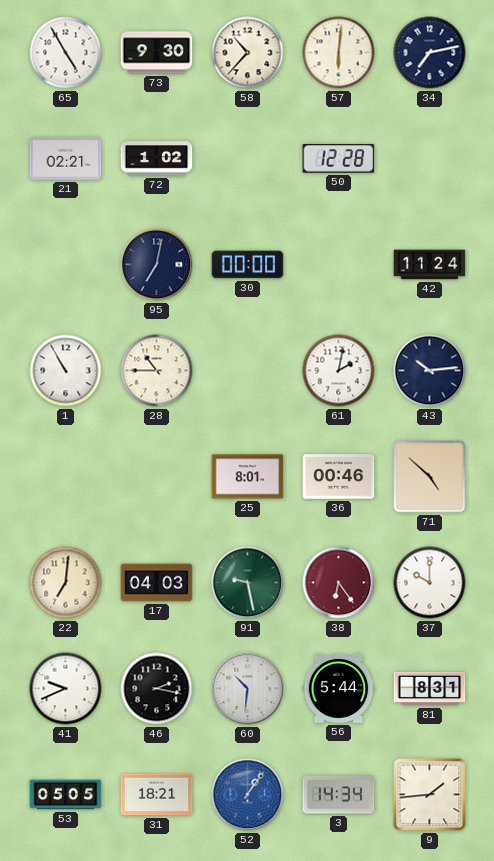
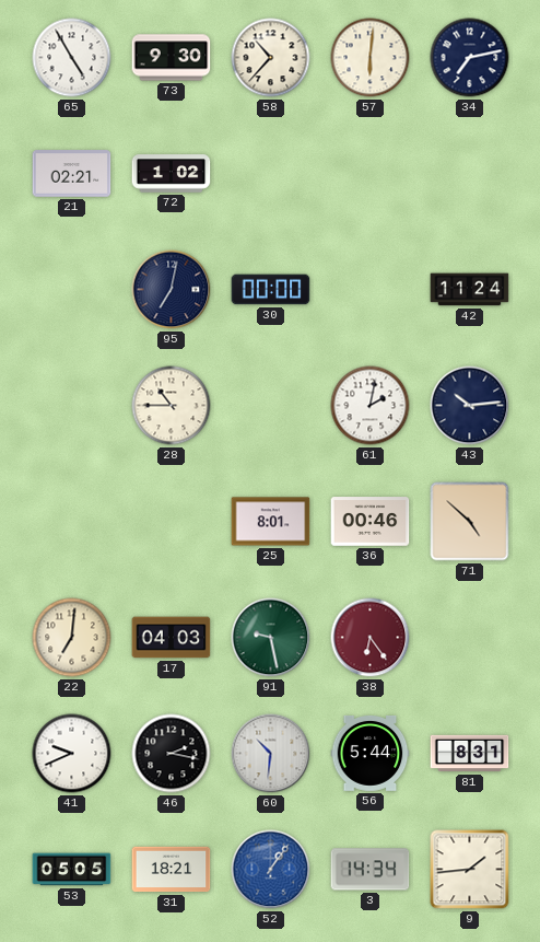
50: 12:28 -> none (339, 159)
1: 10:55 -> none (66, 371)
37: 10:00 -> none (430, 583)
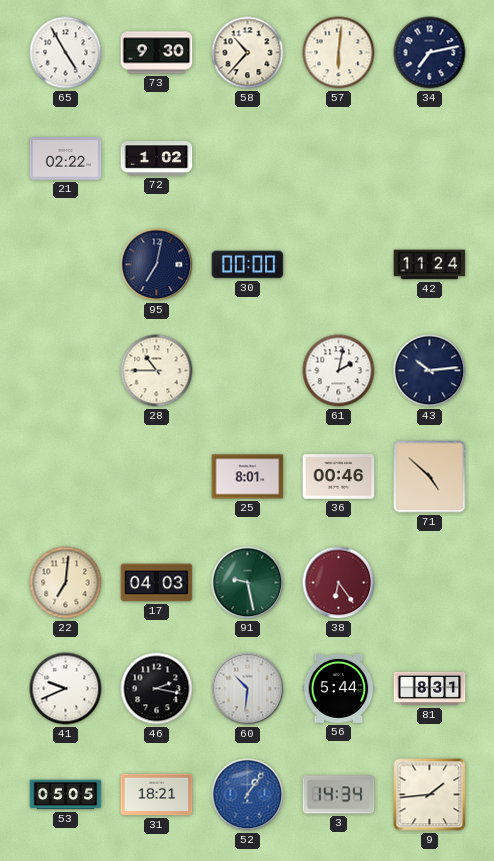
21: 02:21 -> 02:22 (66, 159)
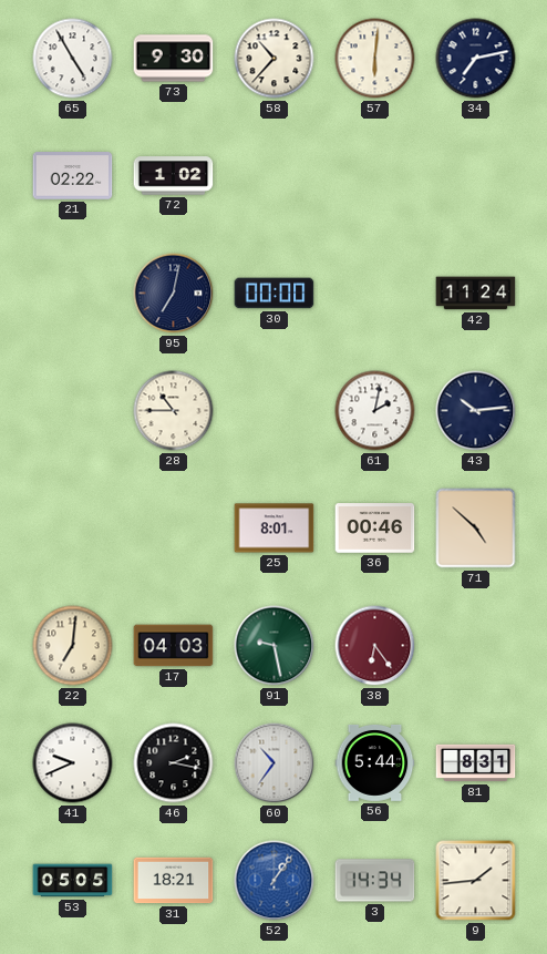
60: 10:31 -> 10:36 (275, 763)
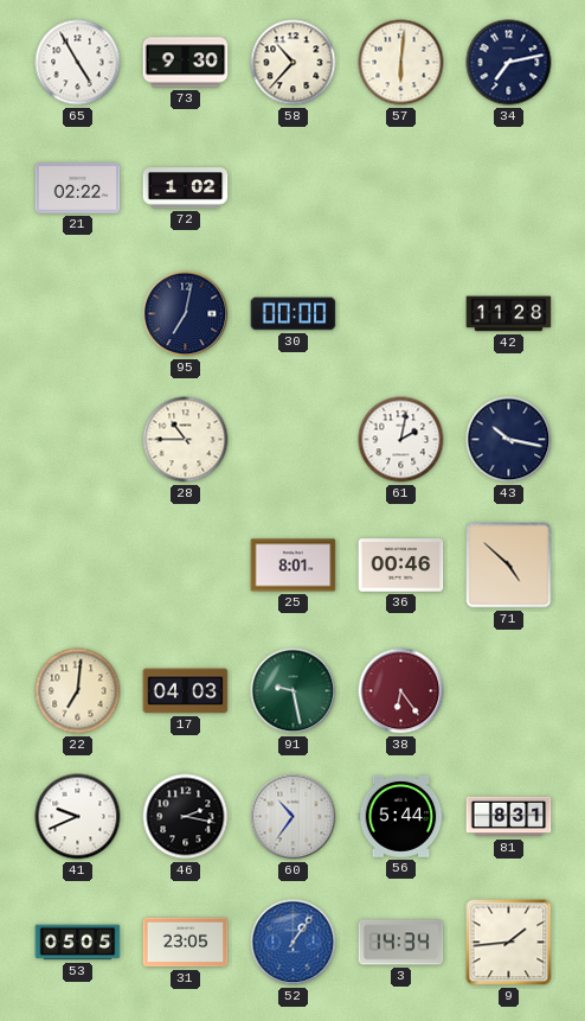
42: 11:24 -> 11:28 (509, 314)
43: 10:14 -> 10:17 (509, 440)
31: 18:21 -> 23:05 (186, 943)
